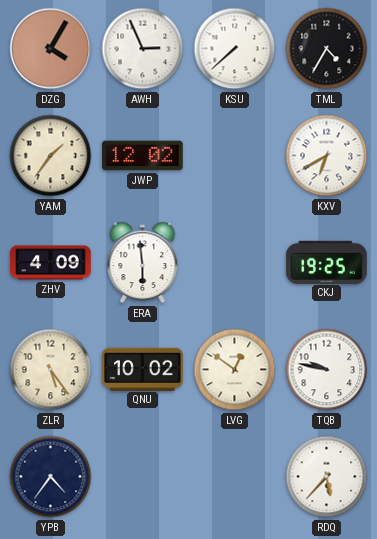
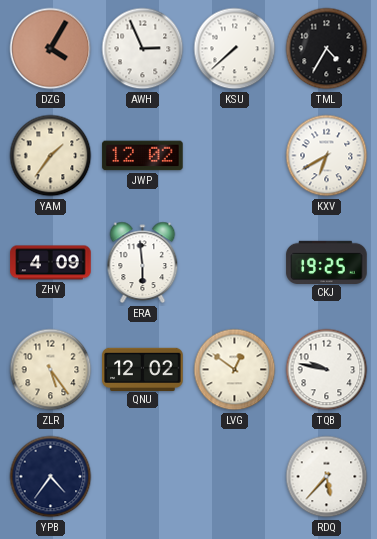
QNU: 10:02 -> 12:02 (143, 369)
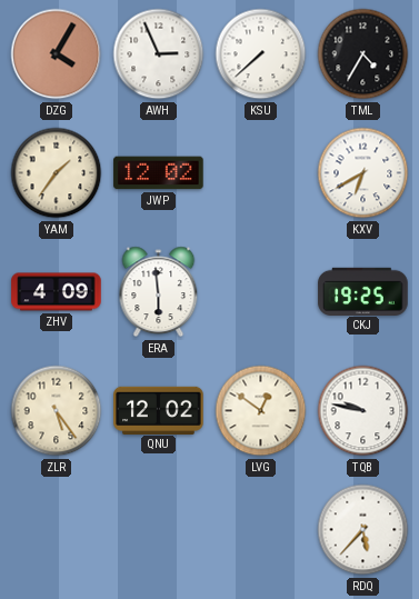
YPB: 4:36 -> none (51, 477)
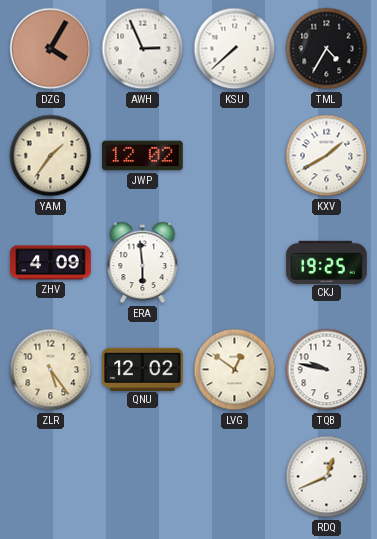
KXV: 6:40 -> 1:40 (327, 156)
RDQ: 5:37 -> 12:41 (327, 477)
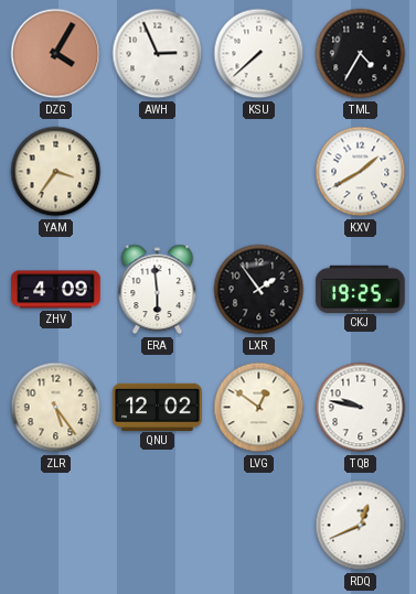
YAM: 1:36 -> 3:36 (56, 172)
JWP: 12:02 -> none (143, 156)
LXR: none -> 1:54 (259, 290)
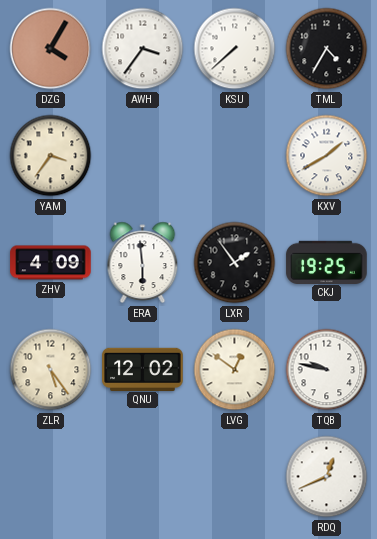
AWH: 2:56 -> 3:36 (143, 49)
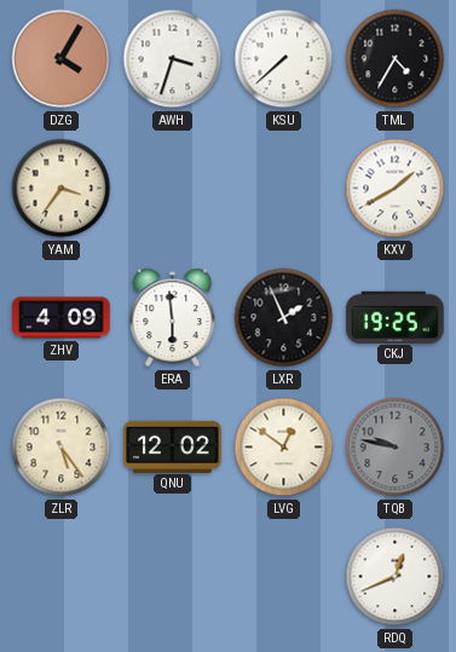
AWH: 3:36 -> 3:33 (173, 59)
LXR: 1:54 -> 1:56 (284, 318)
TQB dial: white -> grey (396, 448)
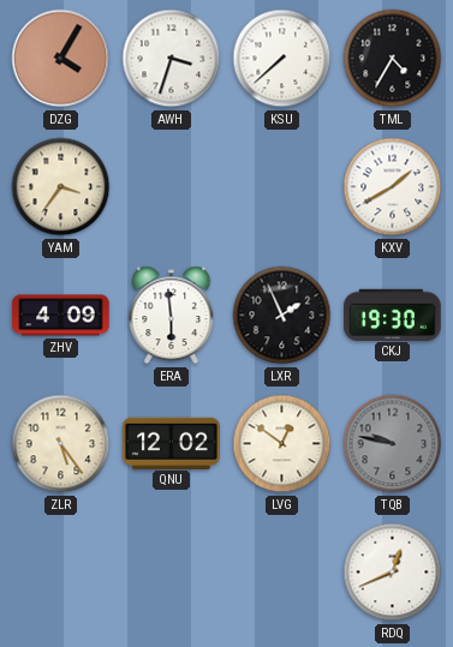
CKJ: 19:25 -> 19:30 (393, 314)
